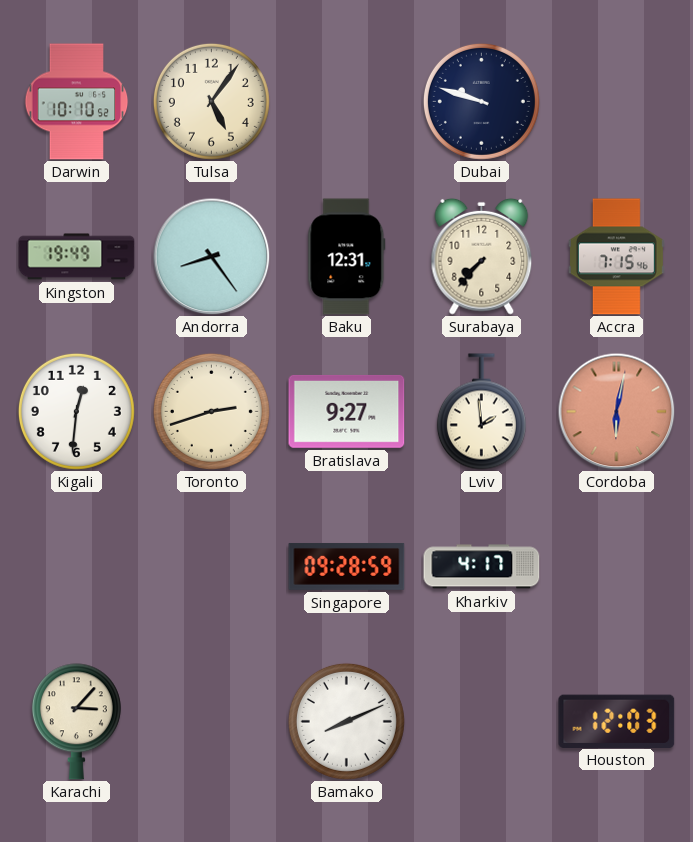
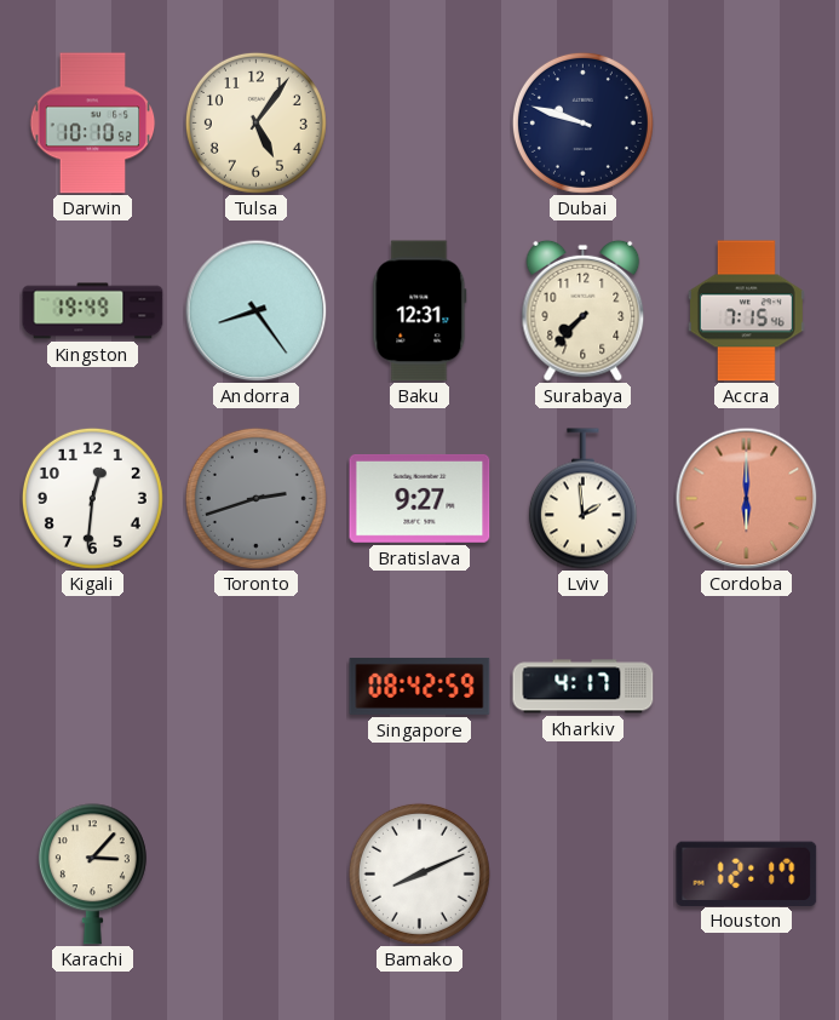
Toronto dial: cream -> grey (255, 498)
Cordoba: 6:02 -> 6:00 (746, 498)
Singapore: 09:28 -> 08:42 (420, 686)
Houston: 12:03 -> 12:17 (747, 873)
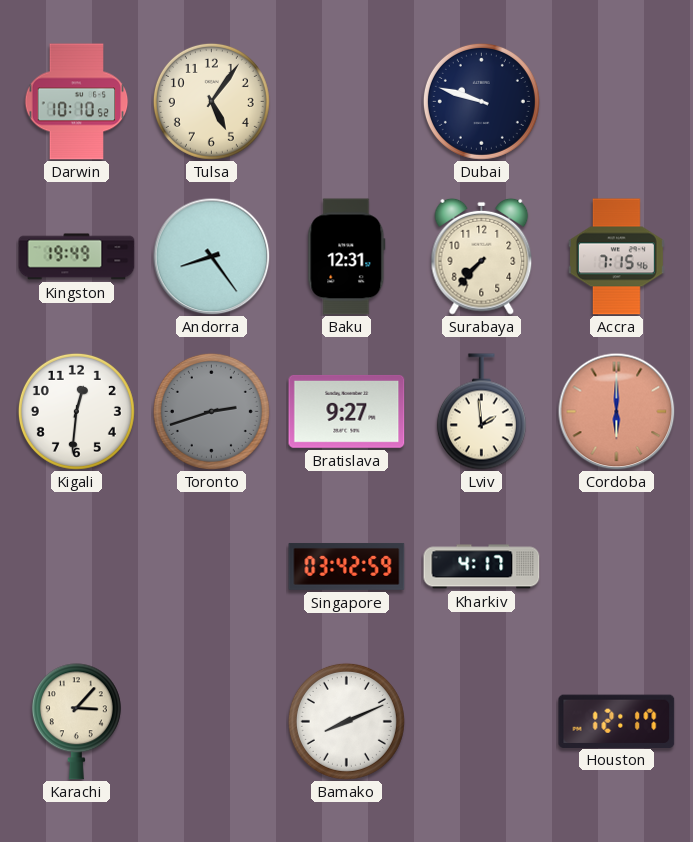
Singapore: 08:42 -> 03:42 (347, 566)
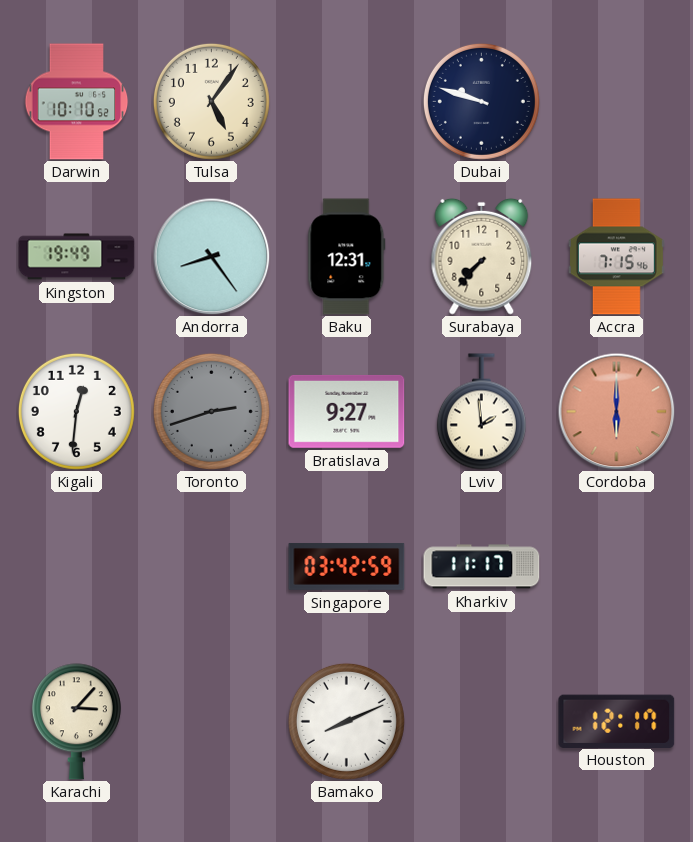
Kharkiv: 4:17 -> 11:17 (482, 567)
